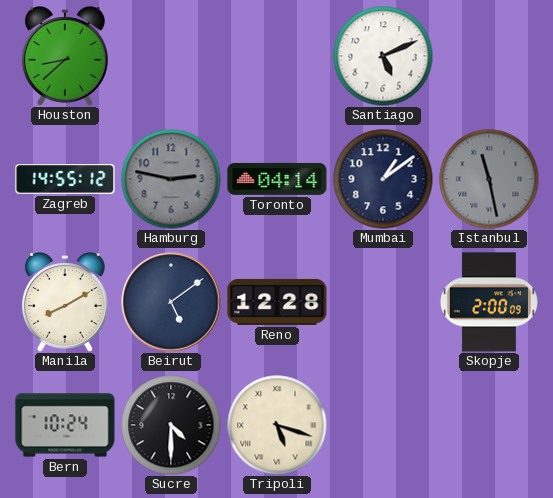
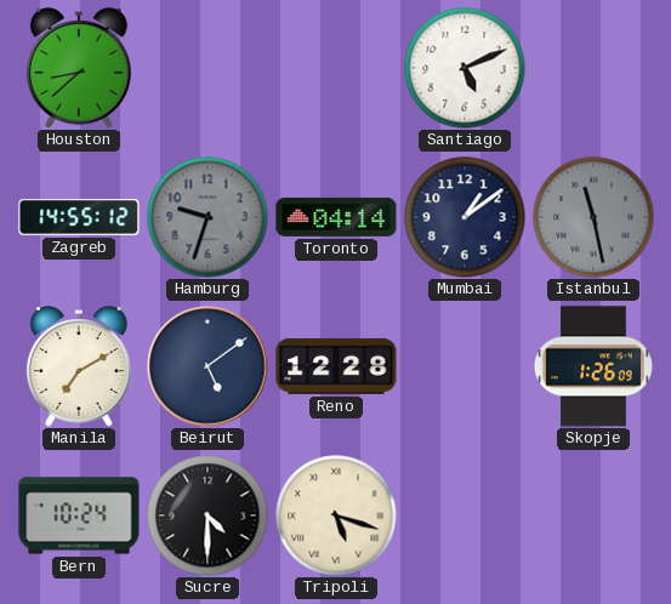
Hamburg: 2:47 -> 9:33 (207, 217)
Manila: 8:10 -> 7:10 (79, 366)
Skopje: 2:00 -> 1:26 (593, 366)
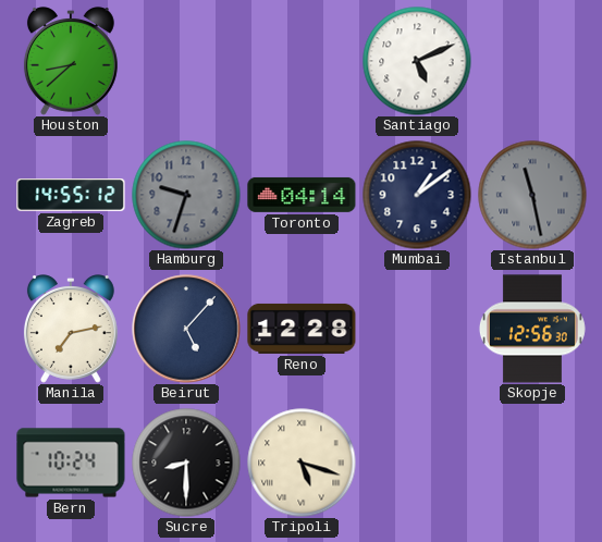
Manila: 7:10 -> 7:13 (71, 329)
Beirut: 5:09 -> 5:07 (186, 329)
Skopje: 1:26 -> 12:56 (532, 329)
Sucre: 4:30 -> 8:30 (186, 463)
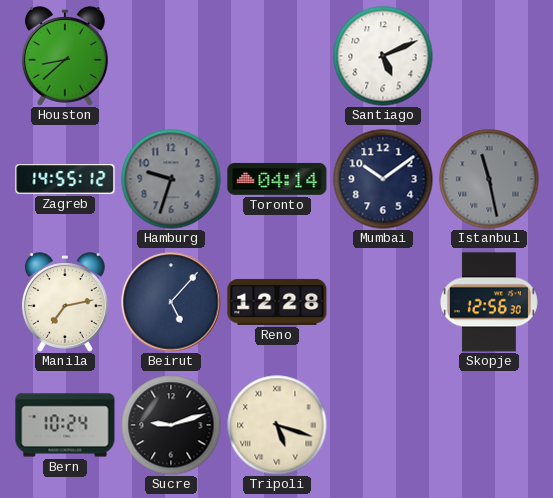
Mumbai: 1:09 -> 10:09 (383, 179)
Sucre: 8:30 -> 9:12 (171, 425)
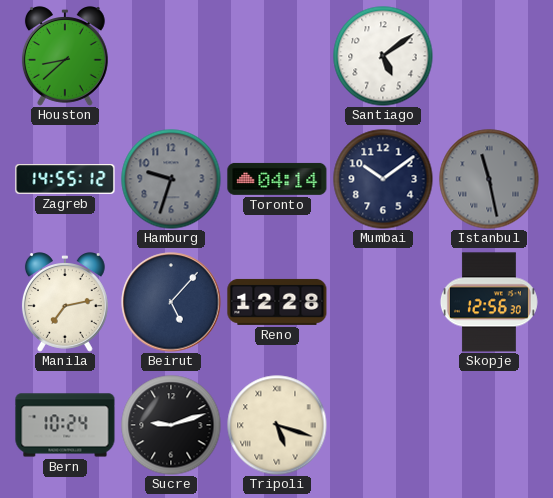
Santiago: 5:11 -> 5:09 (383, 56)
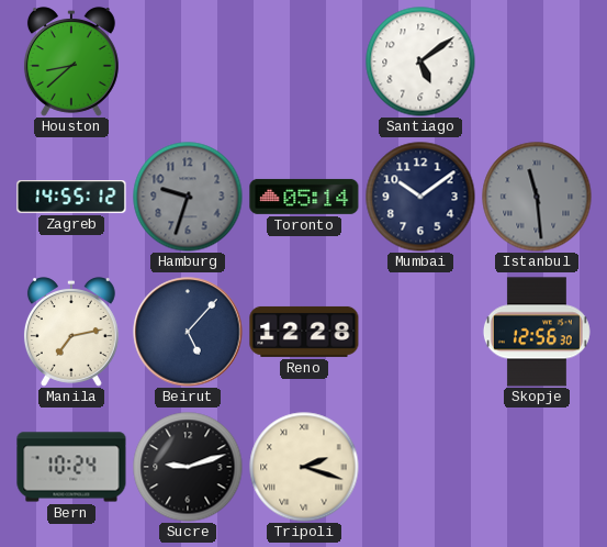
Toronto: 04:14 -> 05:14 (304, 197)
Istanbul: 11:28 -> 11:29 (537, 197)
Tripoli: 5:18 -> 2:18 (304, 467)
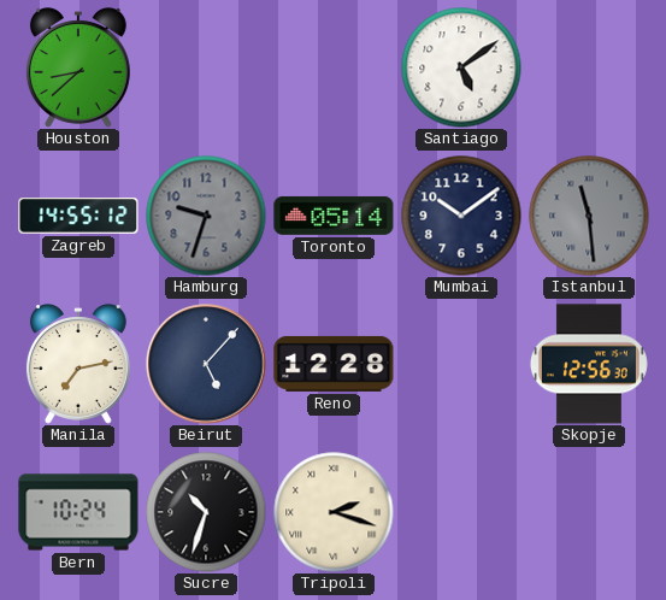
Sucre: 9:12 -> 10:33 (206, 512)
